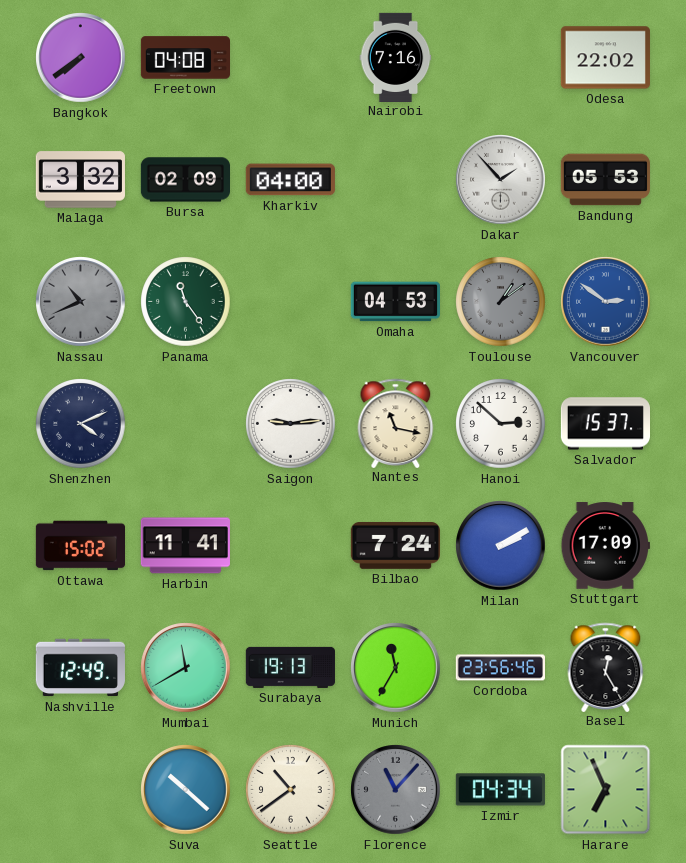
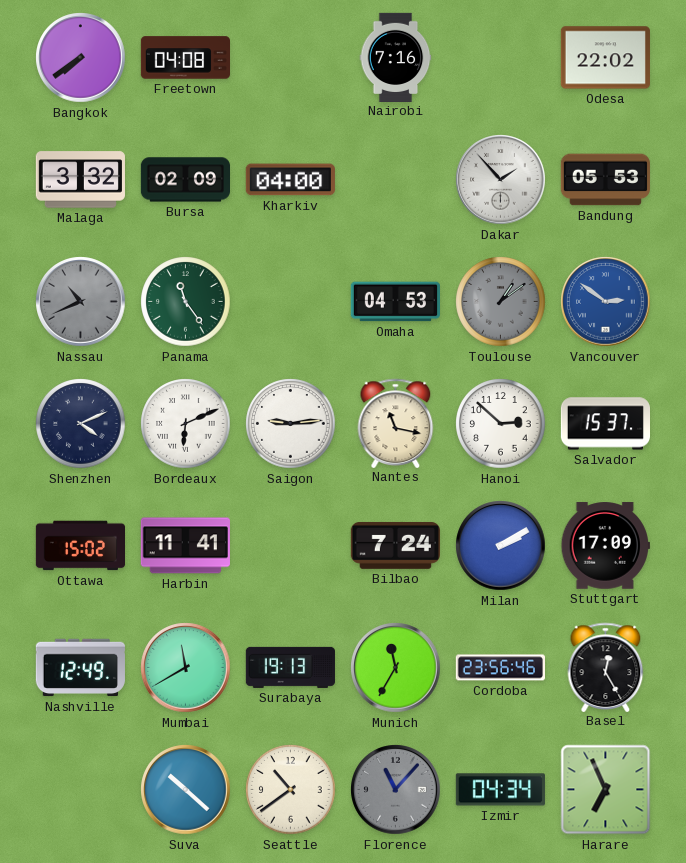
Bordeaux: none -> 6:11 (186, 424)
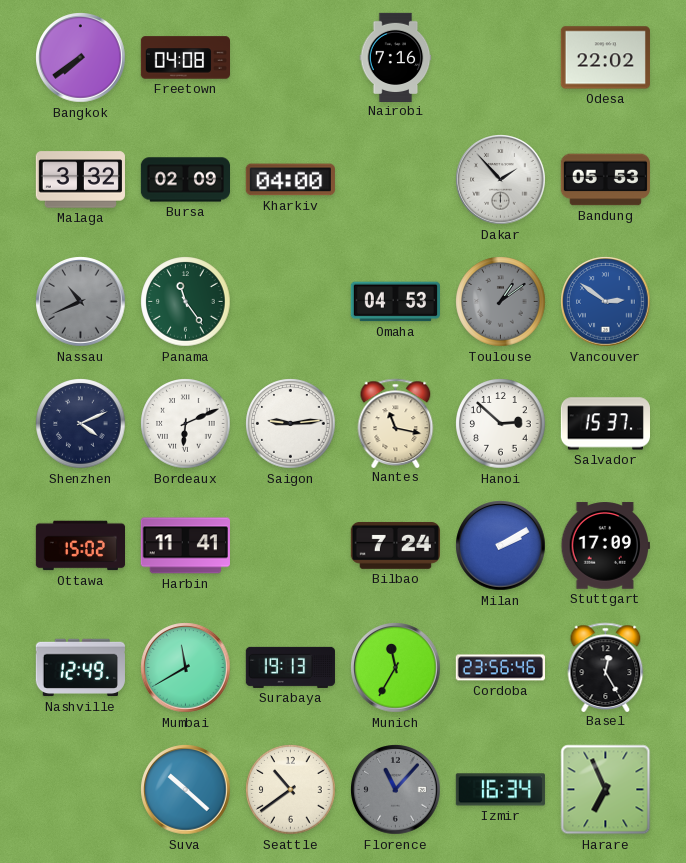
Izmir: 04:34 -> 16:34 (500, 790)
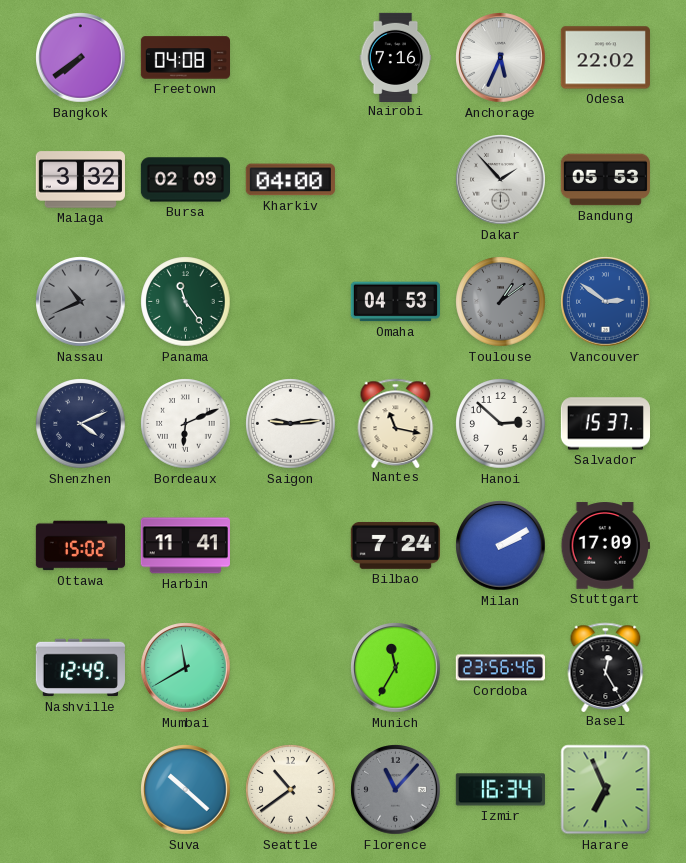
Anchorage: none -> 5:34 (501, 58)
Surabaya: 19:13 -> none (290, 667)
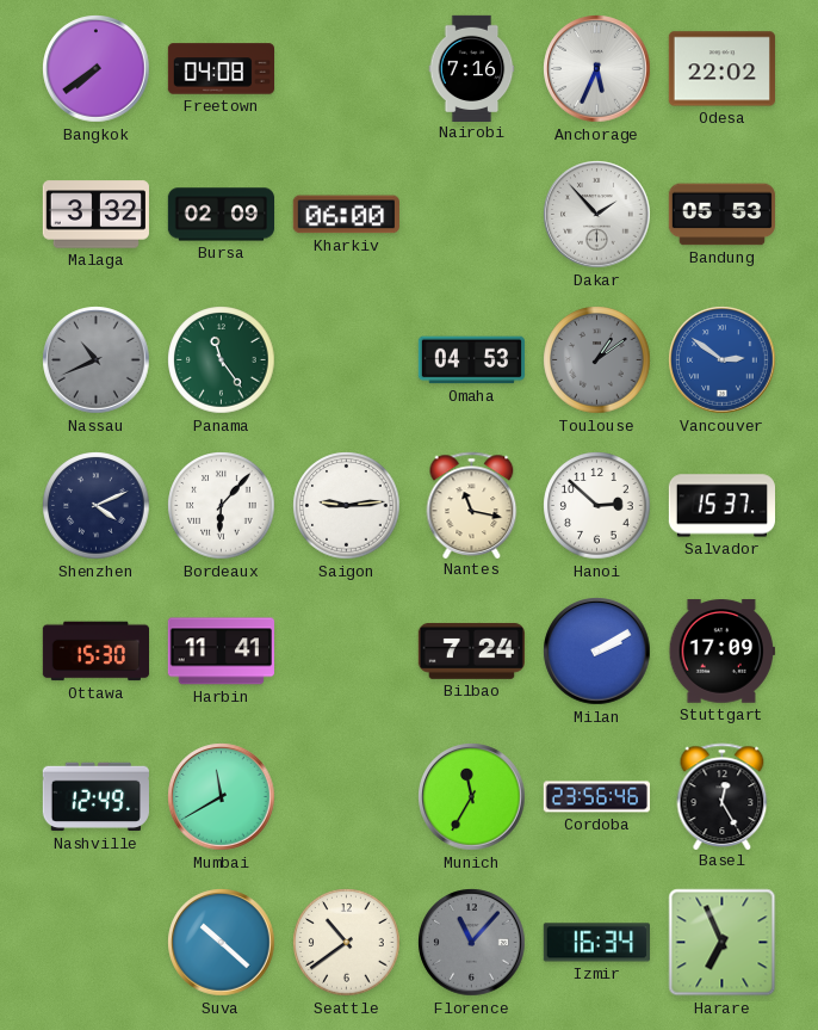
Kharkiv: 04:00 -> 06:00 (346, 215)
Bordeaux: 6:11 -> 6:07 (222, 506)
Ottawa: 15:02 -> 15:30 (95, 652)
